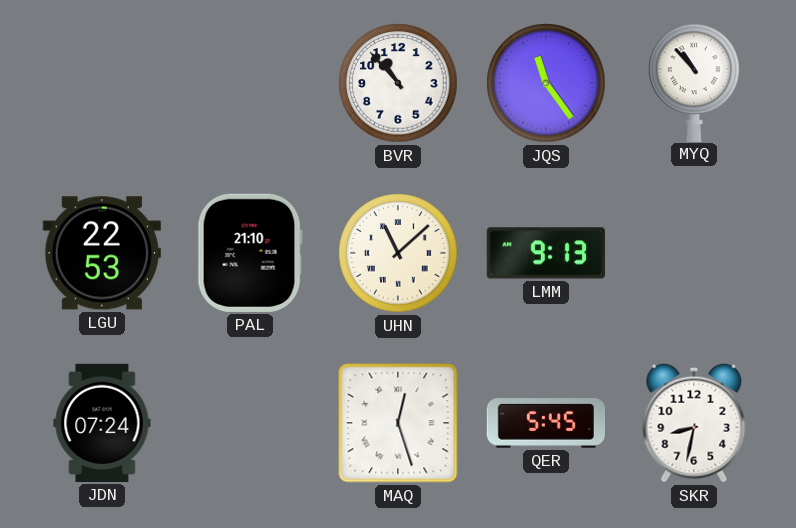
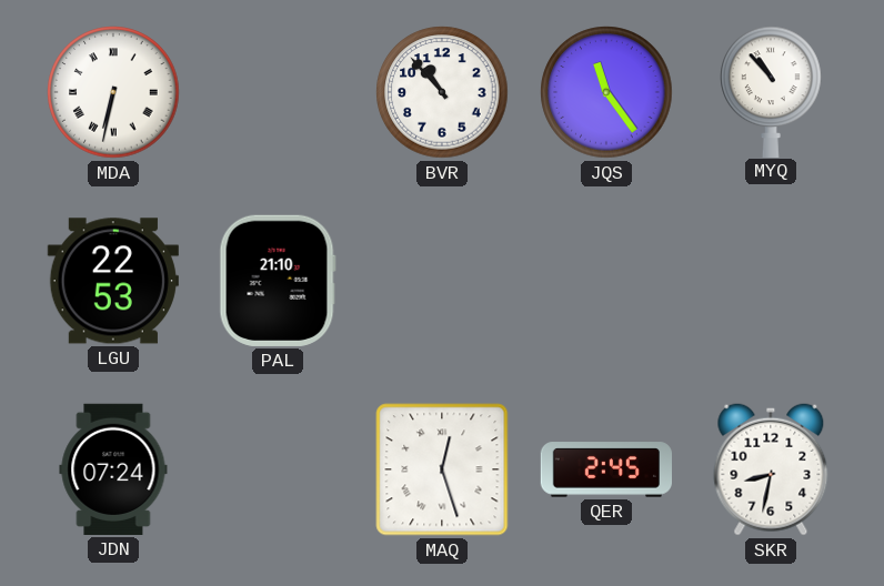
MDA: none -> 6:32 (113, 92)
UHN: 11:08 -> none (398, 253)
LMM: 9:13 -> none (546, 253)
QER: 5:45 -> 2:45 (605, 469)
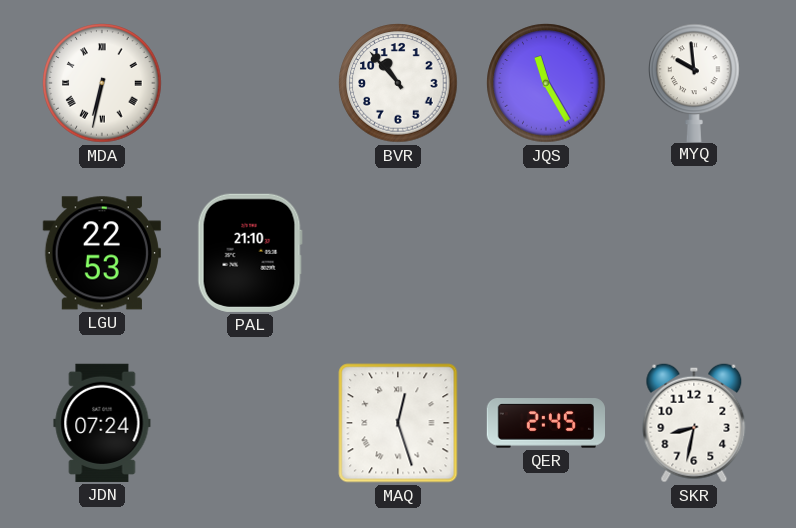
JQS: 11:24 -> 11:25 (546, 83)
MYQ: 10:53 -> 9:59 (694, 82)
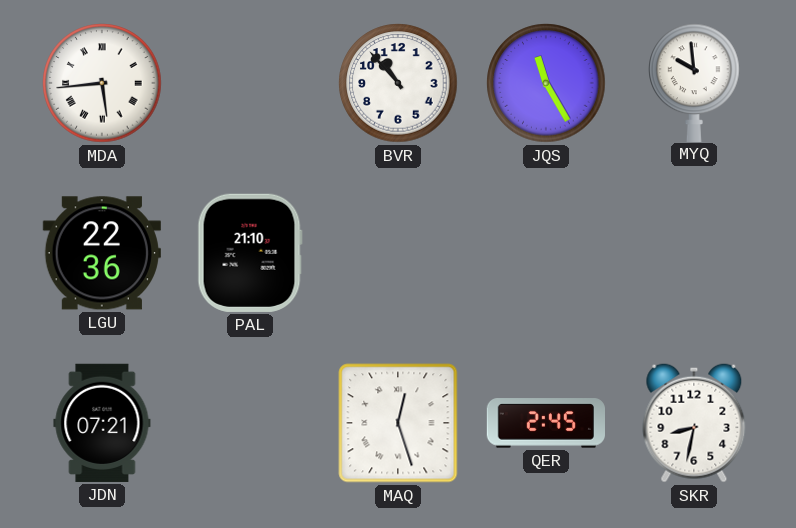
MDA: 6:32 -> 5:44 (102, 83)
LGU: 22:53 -> 22:36 (102, 253)
JDN: 07:24 -> 07:21 (102, 423)
